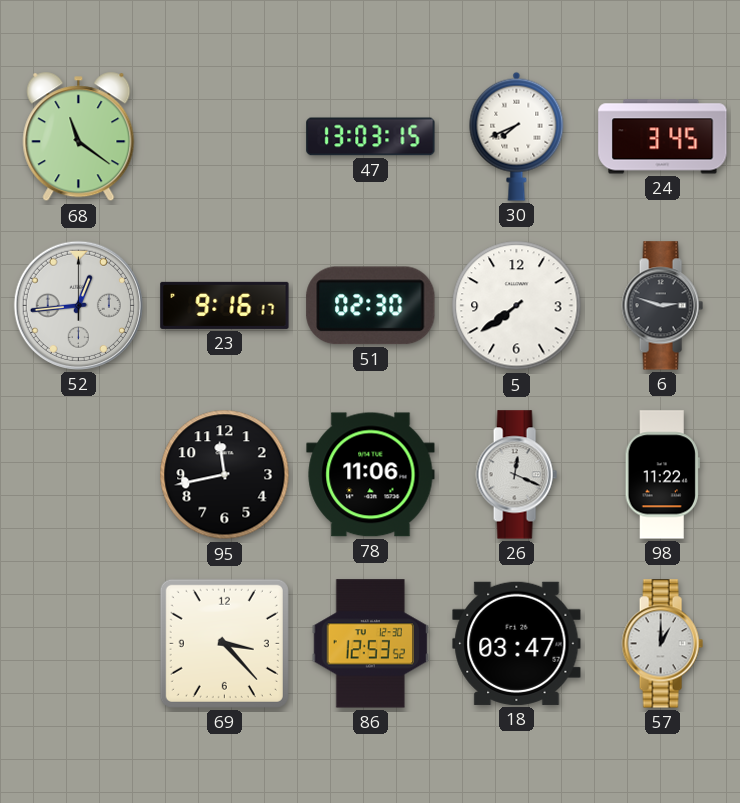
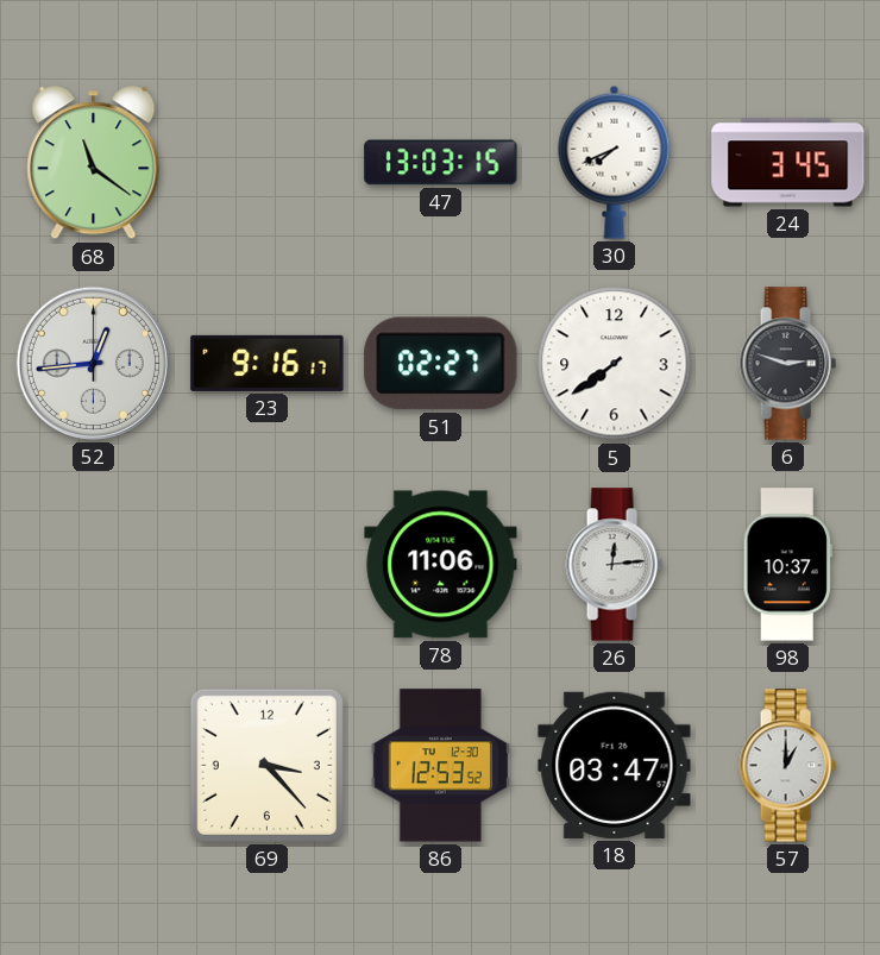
51: 02:30 -> 02:27 (441, 364)
95: 11:43 -> none (225, 475)
26: 12:19 -> 12:14 (614, 565)
98: 11:22 -> 10:37 (787, 565)
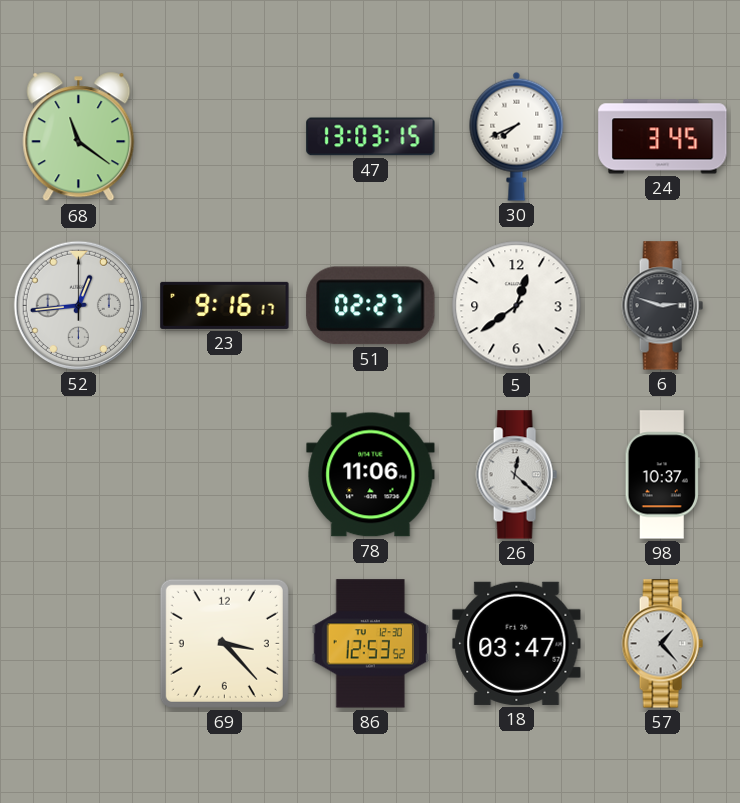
5: 7:39 -> 12:39 (517, 306)
26: 12:14 -> 12:22 (516, 475)
57: 1:00 -> 1:23 (662, 644)
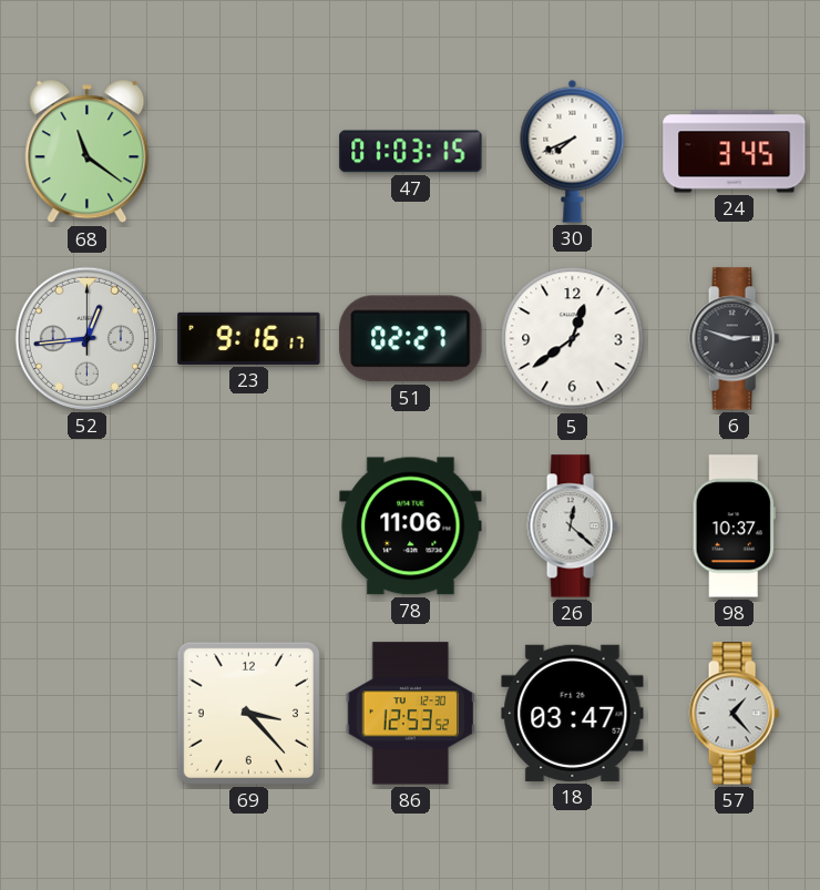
47: 13:03 -> 01:03 (411, 152)
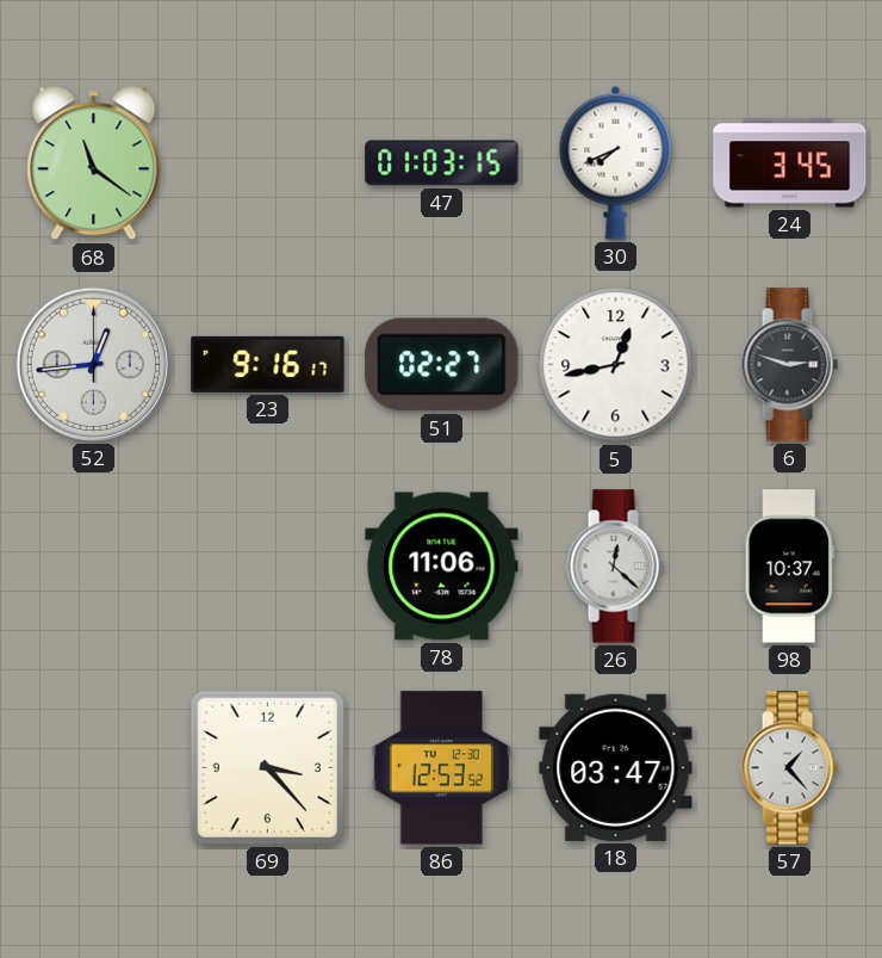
5: 12:39 -> 12:43 (616, 365)
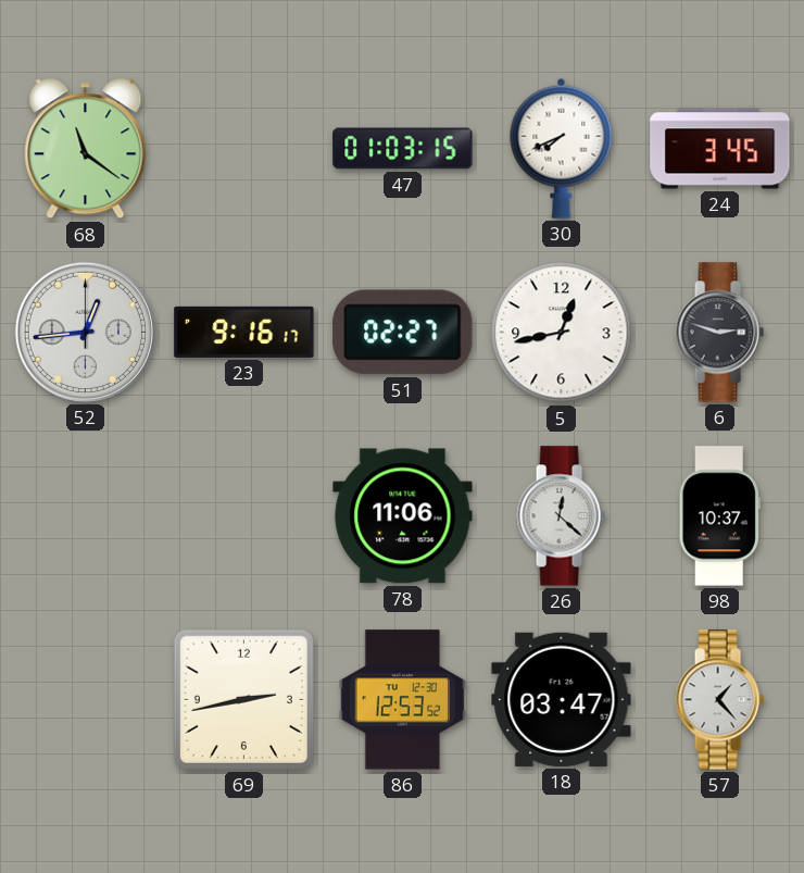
69: 3:23 -> 2:43 (243, 699)
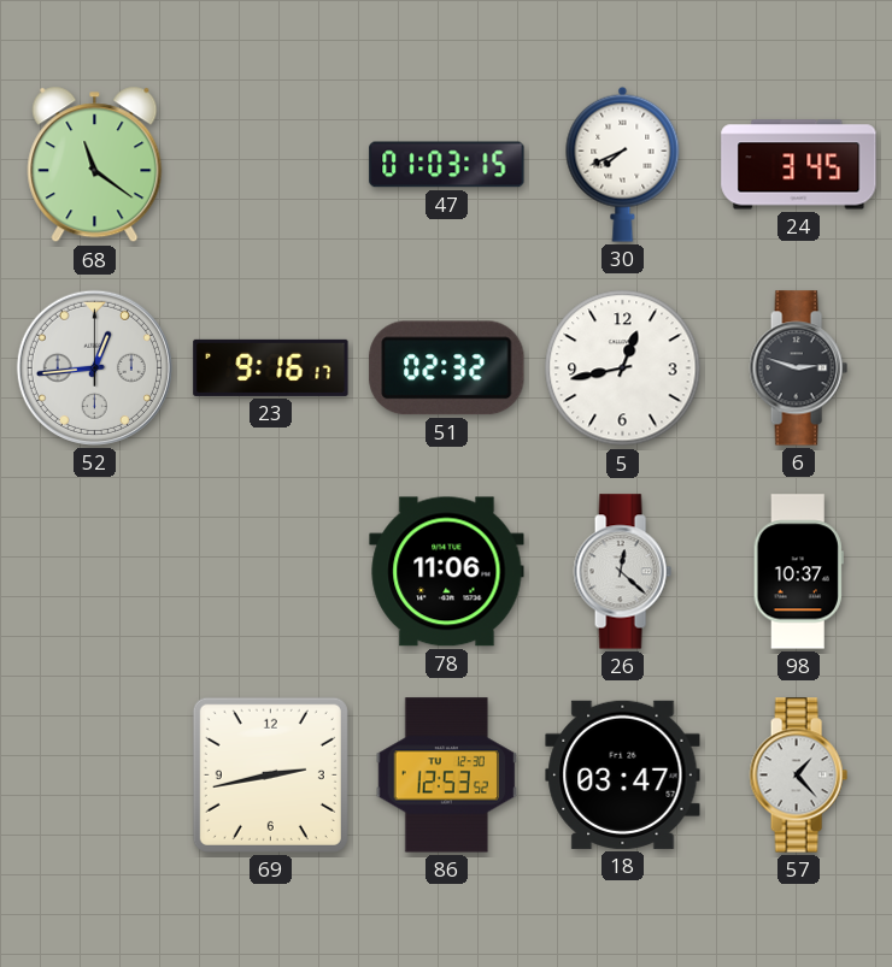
51: 02:27 -> 02:32 (447, 368)
